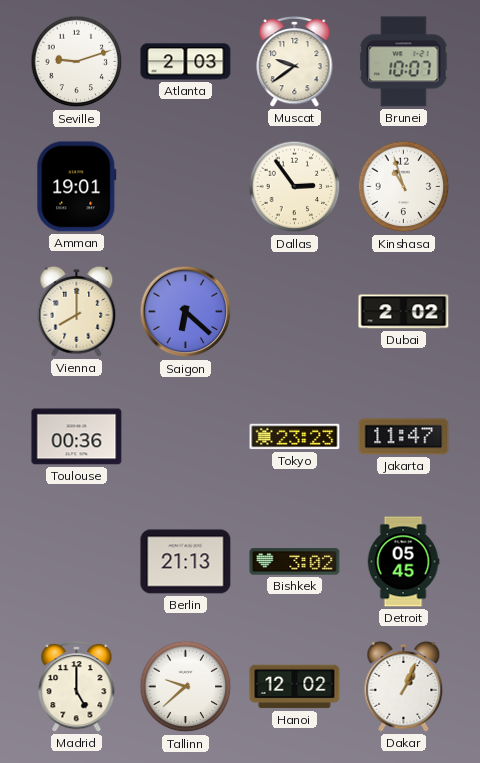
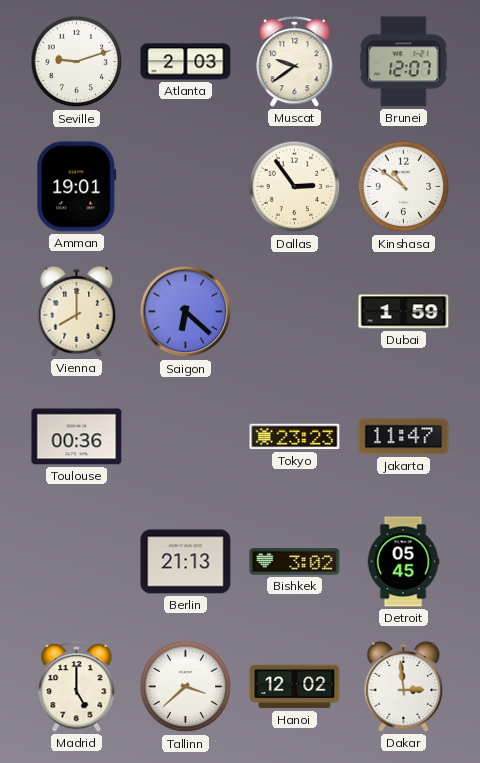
Brunei: 10:07 -> 12:07 (404, 62)
Kinshasa: 10:57 -> 10:51 (404, 187)
Dubai: 2:02 -> 1:59 (404, 312)
Tallinn: 9:38 -> 3:38 (186, 687)
Dakar: 1:04 -> 2:59 (404, 686)
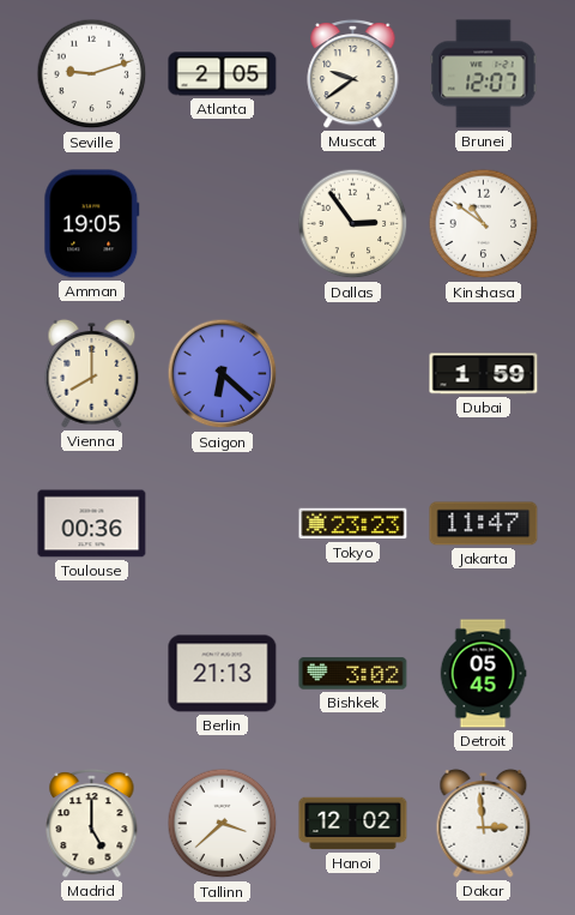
Atlanta: 2:03 -> 2:05 (223, 74)
Amman: 19:01 -> 19:05 (92, 224)
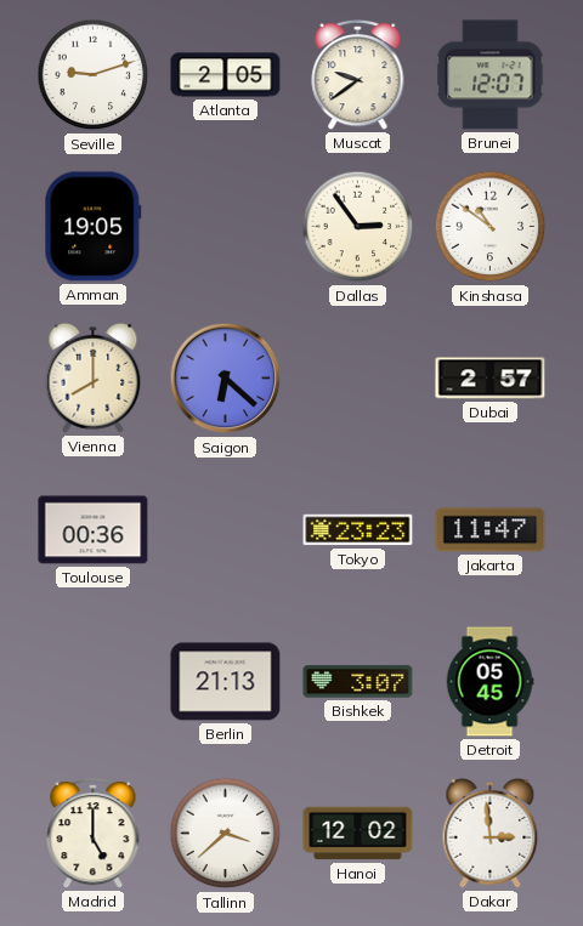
Dubai: 1:59 -> 2:57 (491, 379)
Bishkek: 3:02 -> 3:07 (358, 682)
